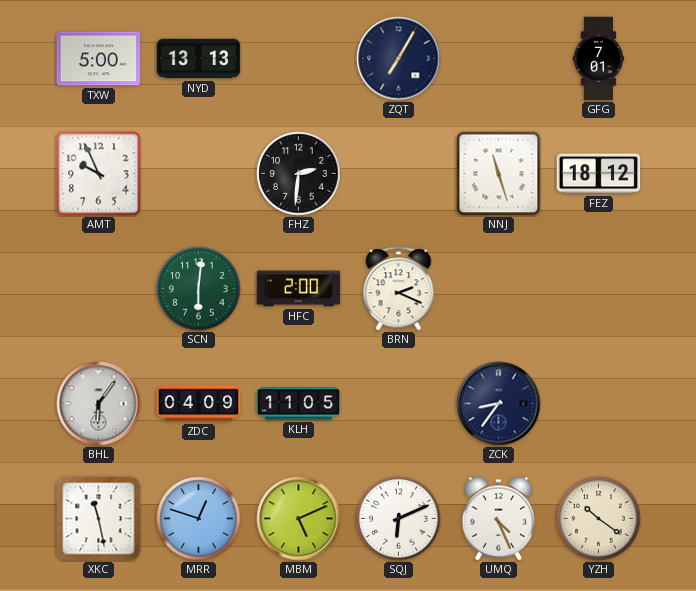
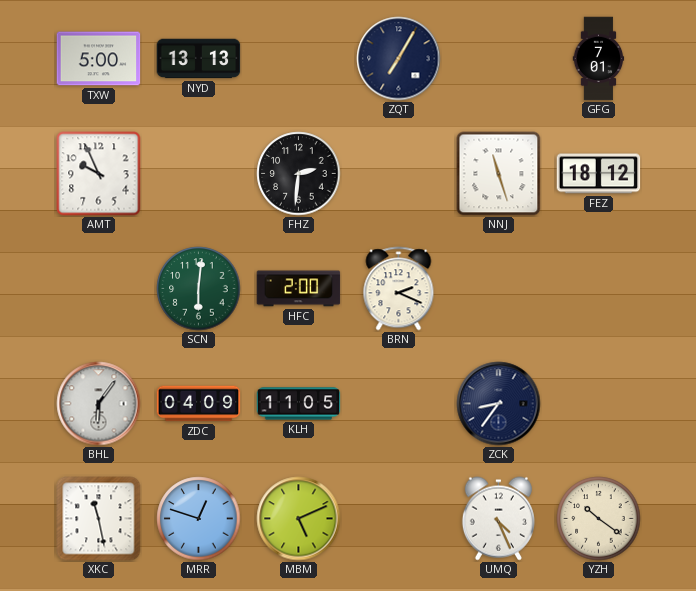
SQJ: 6:11 -> none (399, 519)
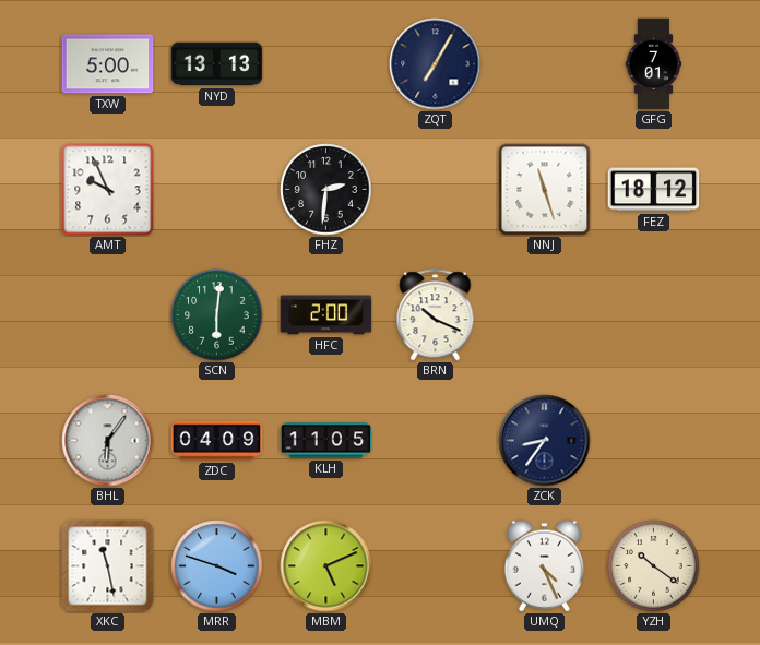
BRN: 2:19 -> 10:19 (436, 315)
MRR: 12:48 -> 3:48 (217, 566)
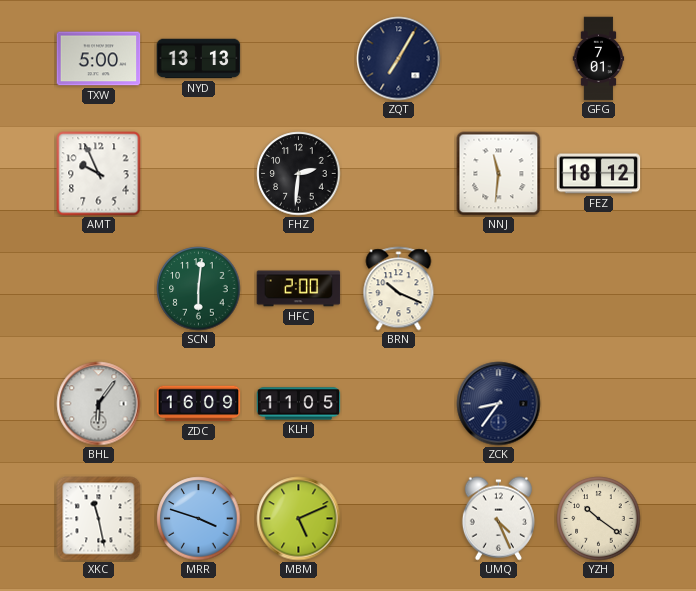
NNJ: 11:27 -> 11:31 (499, 174)
ZDC: 04:09 -> 16:09 (199, 404)
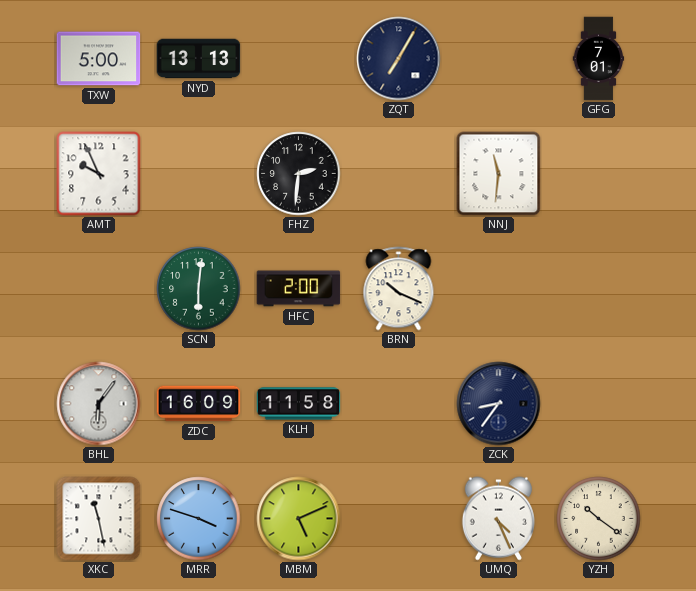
FEZ: 18:12 -> none (599, 174)
KLH: 11:05 -> 11:58 (299, 404)
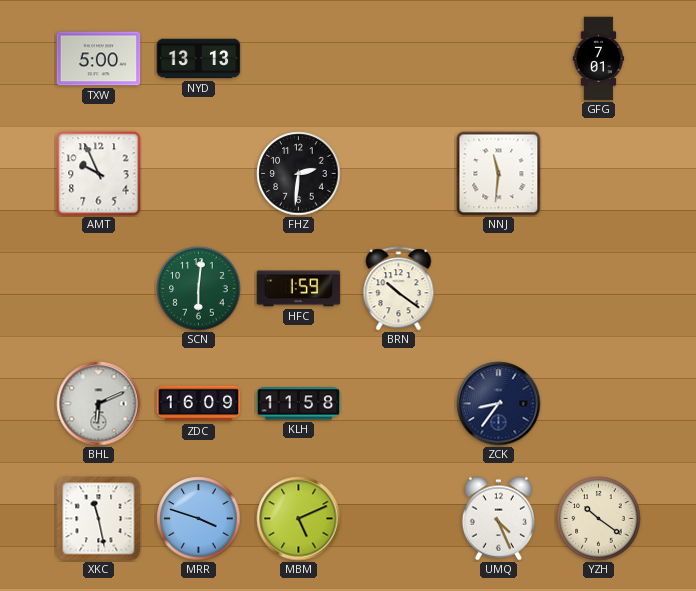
ZQT: 7:05 -> none (399, 59)
HFC: 2:00 -> 1:59 (299, 289)
BRN: 10:19 -> 10:21 (399, 289)
BHL: 6:06 -> 6:11 (99, 404)
